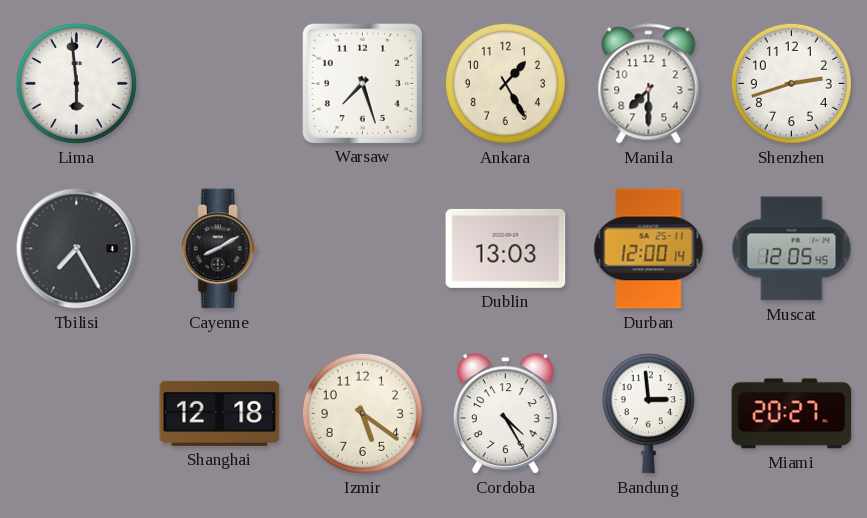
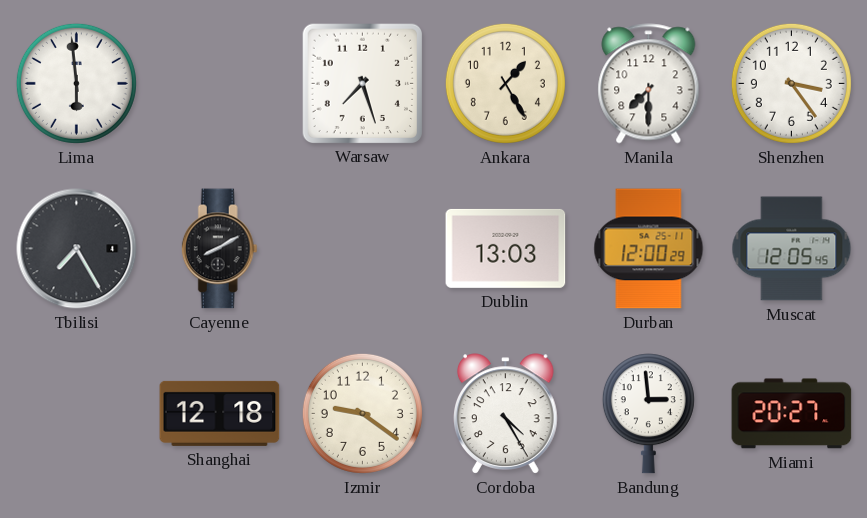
Shenzhen: 2:42 -> 3:24 (791, 83)
Durban: 12:00:14 -> 12:00:29 (649, 249)
Izmir: 5:21 -> 9:21 (362, 413)
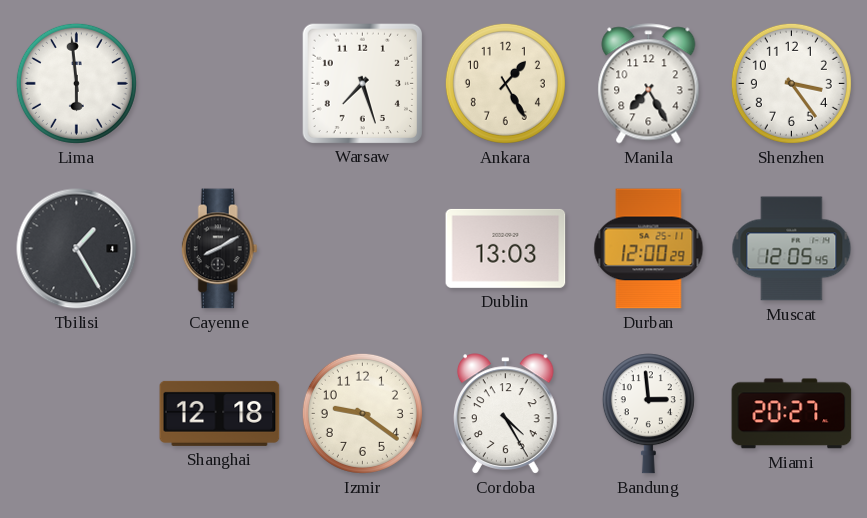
Manila: 7:30 -> 7:25 (649, 84)
Tbilisi: 7:25 -> 1:25 (77, 249)
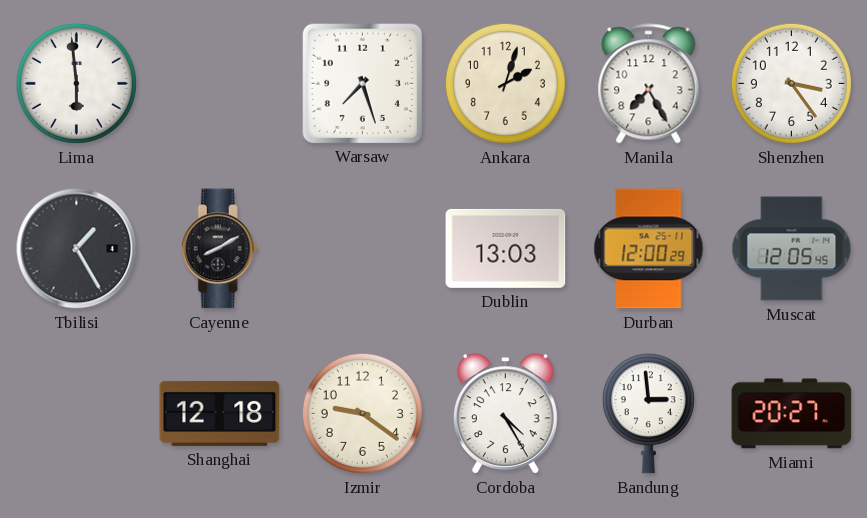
Ankara: 1:25 -> 2:03 (505, 83)
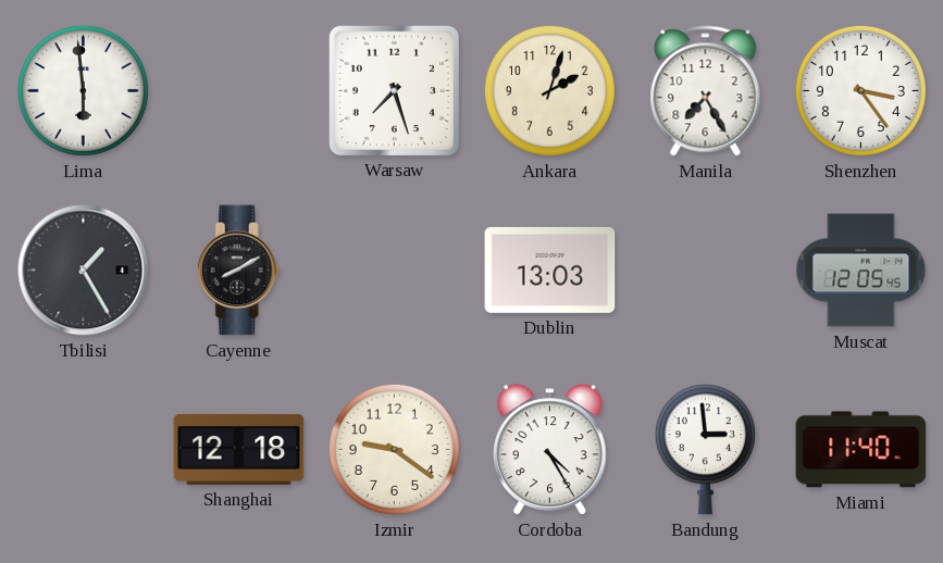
Durban: 12:00 -> none (649, 249)
Miami: 20:27 -> 11:40 (861, 450)
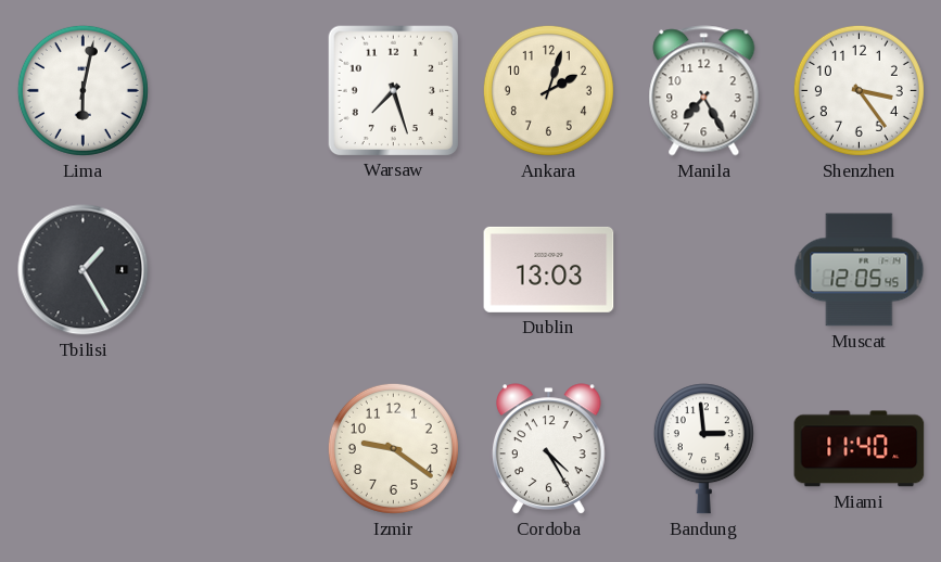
Lima: 5:59 -> 6:02 (82, 90)
Cayenne: 8:10 -> none (238, 271)
Shanghai: 12:18 -> none (239, 449)
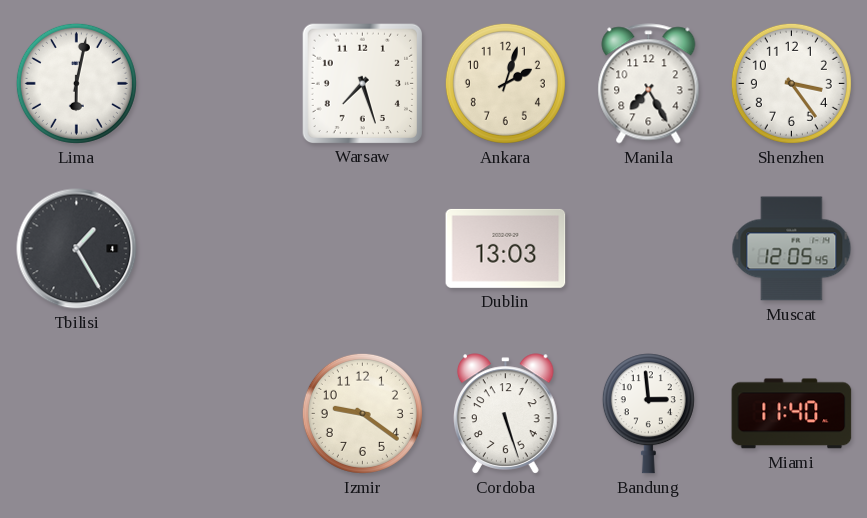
Cordoba: 4:25 -> 5:27 (506, 414)
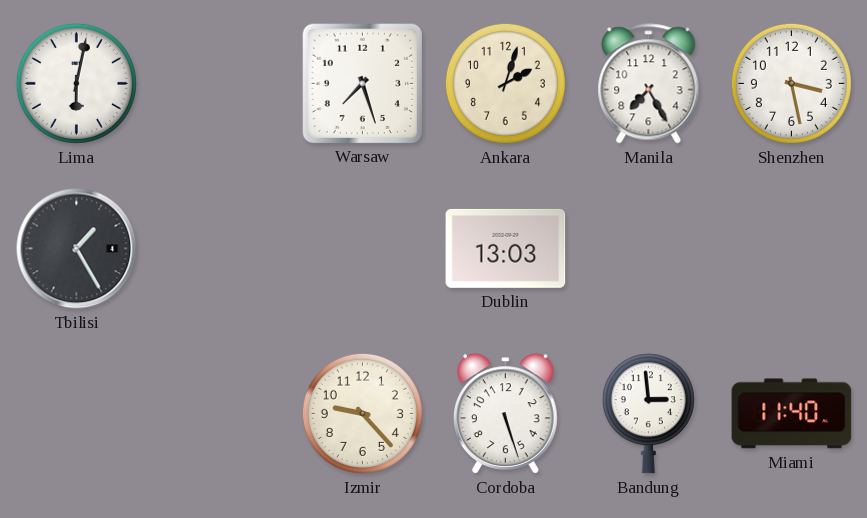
Shenzhen: 3:24 -> 3:28 (791, 83)
Muscat: 12:05 -> none (792, 249)
Izmir: 9:21 -> 9:23 (362, 413)
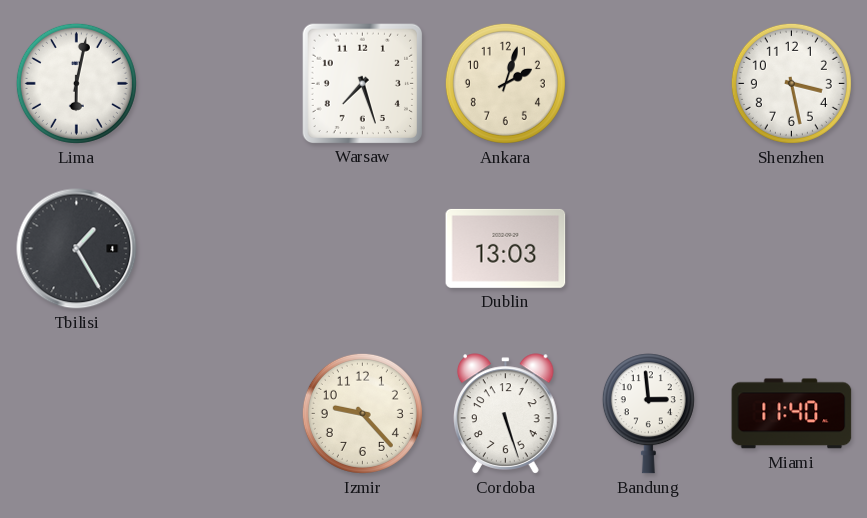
Manila: 7:25 -> none (649, 84)
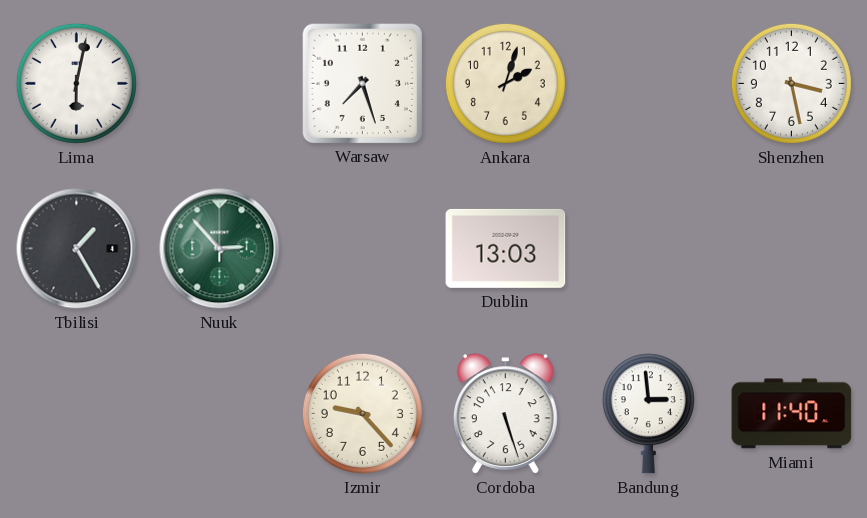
Nuuk: none -> 2:53 (220, 249)
